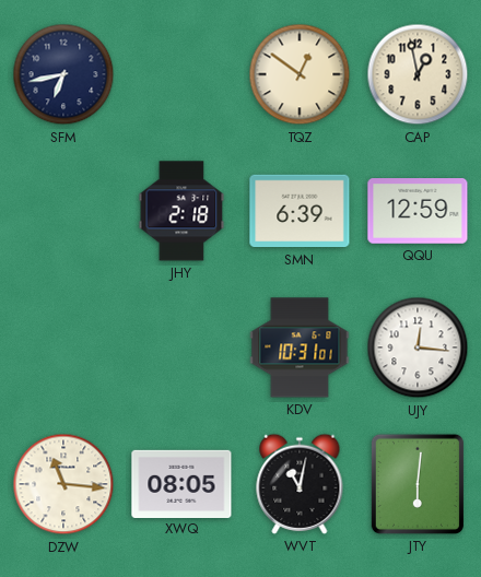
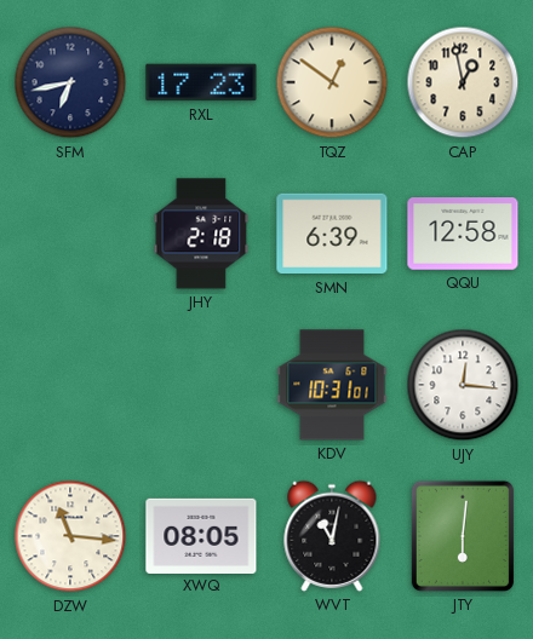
RXL: none -> 17:23 (201, 82)
QQU: 12:59 -> 12:58 (463, 235)
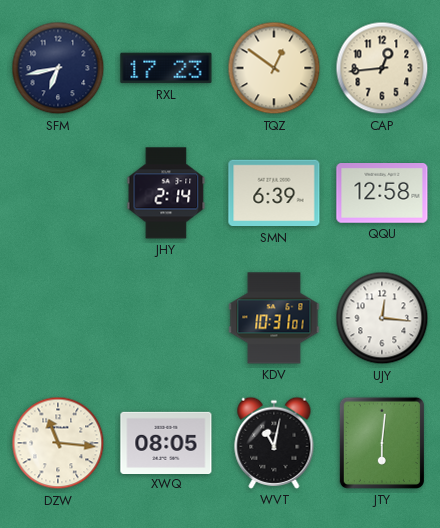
CAP: 12:58 -> 12:44 (382, 68)
JHY: 2:18 -> 2:14 (166, 193)
